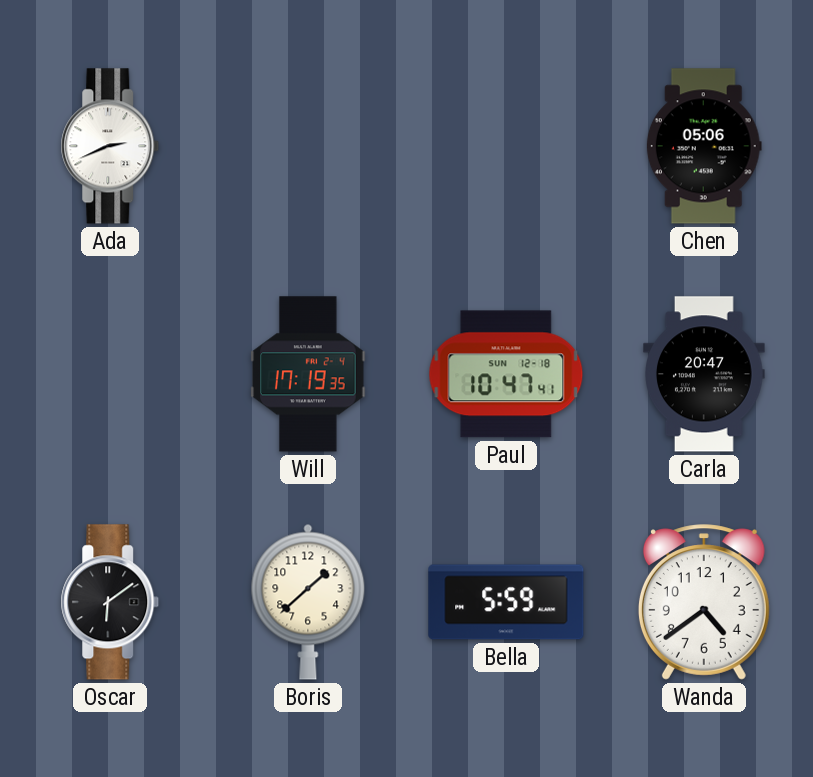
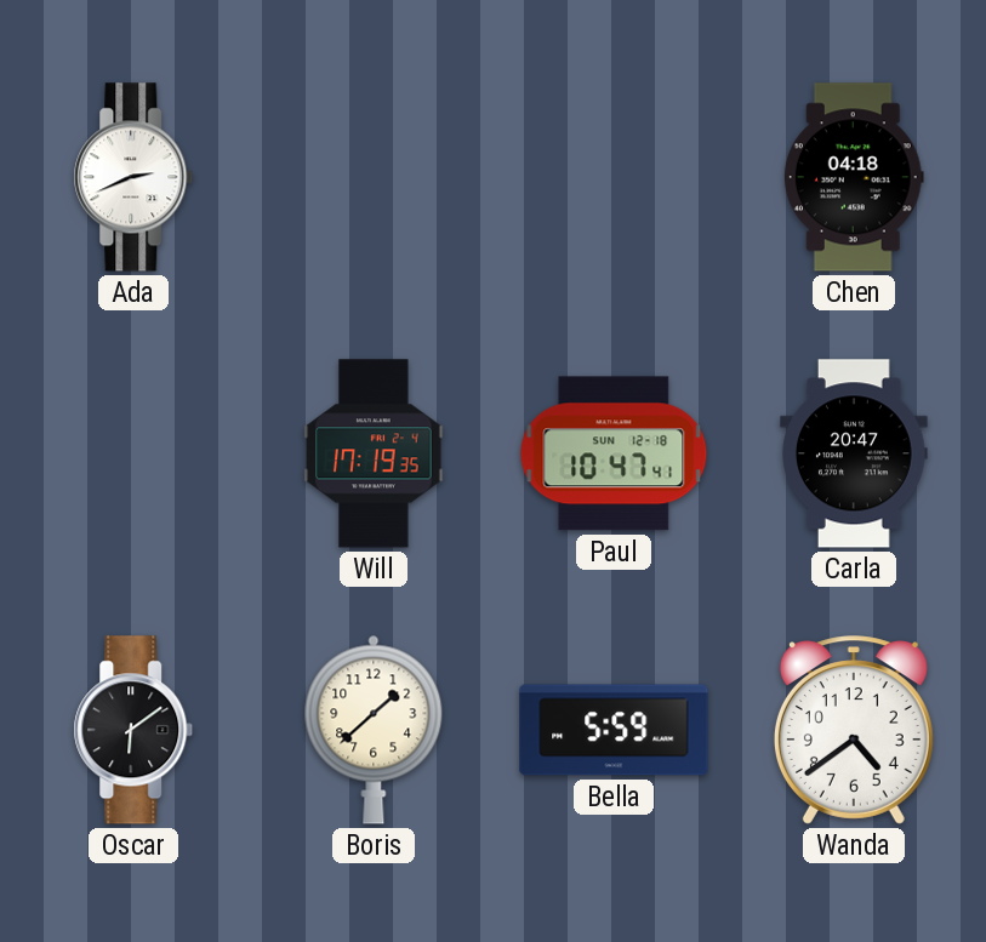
Chen: 05:06 -> 04:18 (854, 177)
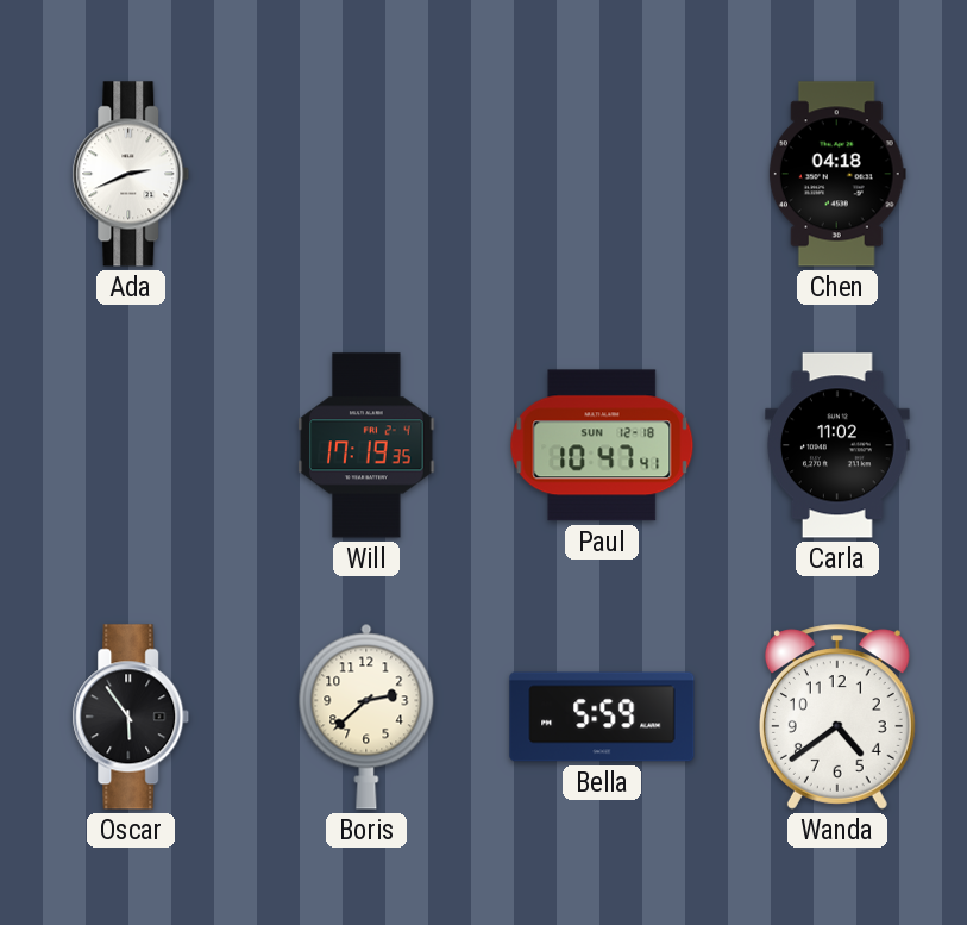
Carla: 20:47 -> 11:02 (839, 445)
Oscar: 6:09 -> 5:54 (131, 717)
Boris: 1:38 -> 2:38 (366, 717)
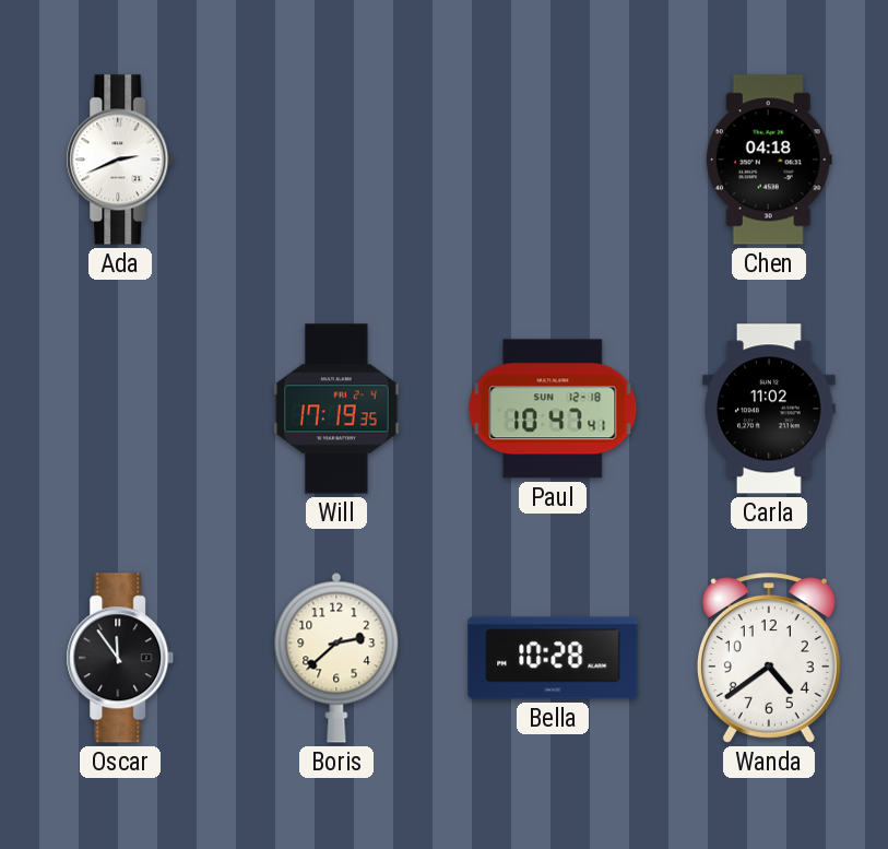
Oscar: 5:54 -> 11:54 (120, 658)
Bella: 5:59 -> 10:28 (553, 658)
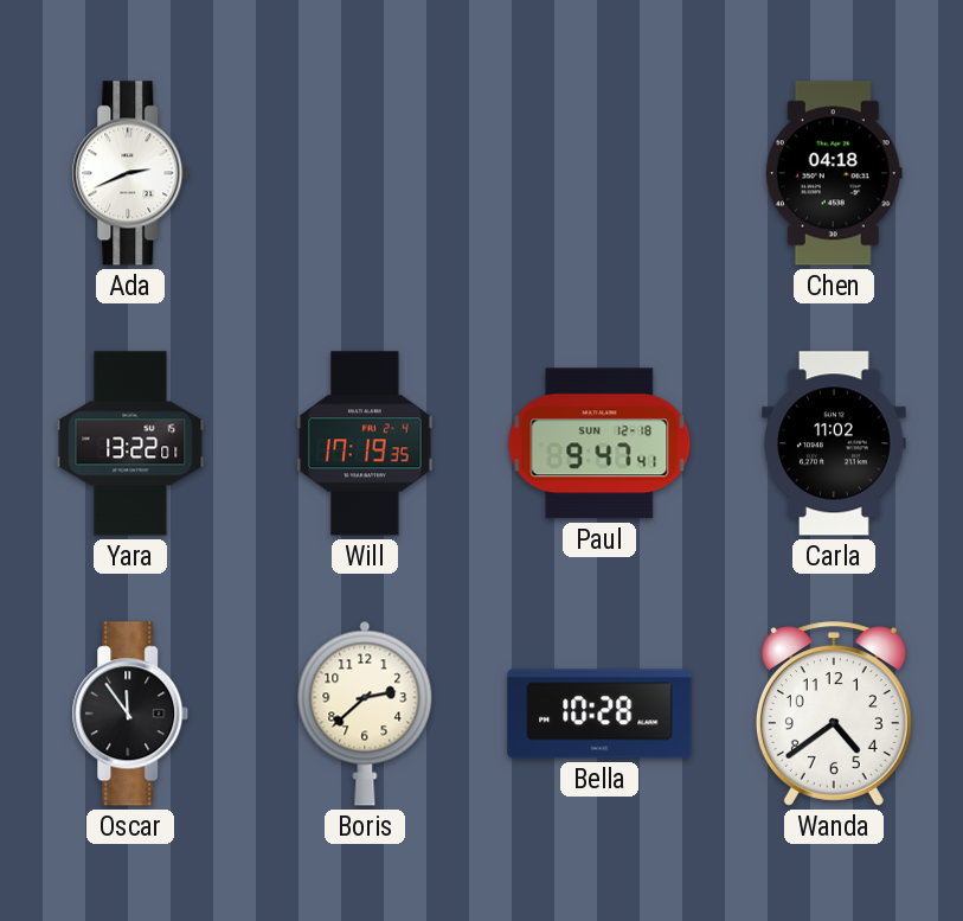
Yara: none -> 13:22 (130, 443)
Paul: 10:47 -> 9:47 (599, 443)
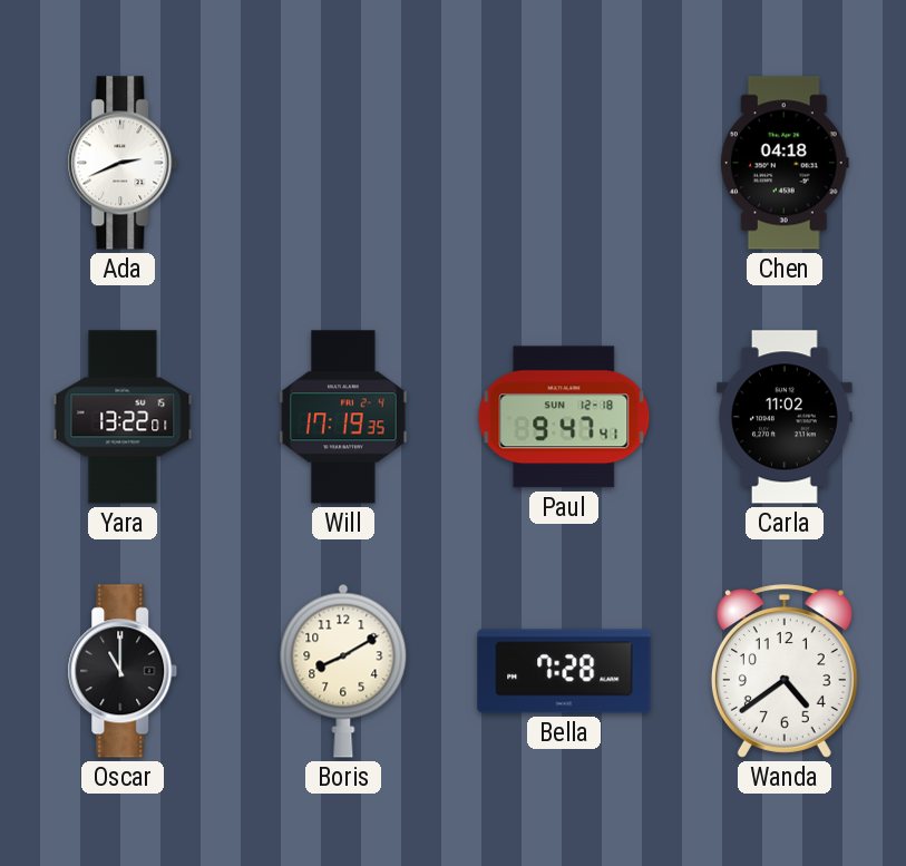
Oscar: 11:54 -> 11:00 (123, 671)
Boris: 2:38 -> 8:10 (343, 671)
Bella: 10:28 -> 7:28 (564, 671)
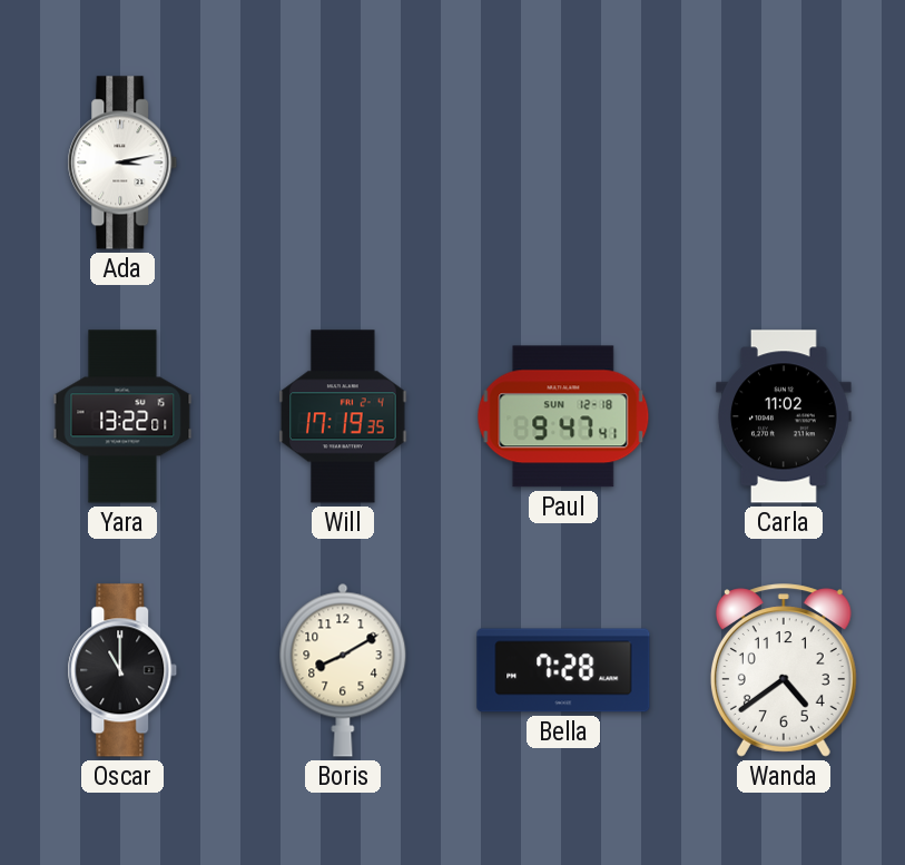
Ada: 2:41 -> 3:13 (122, 163)
Chen: 04:18 -> none (785, 163)
